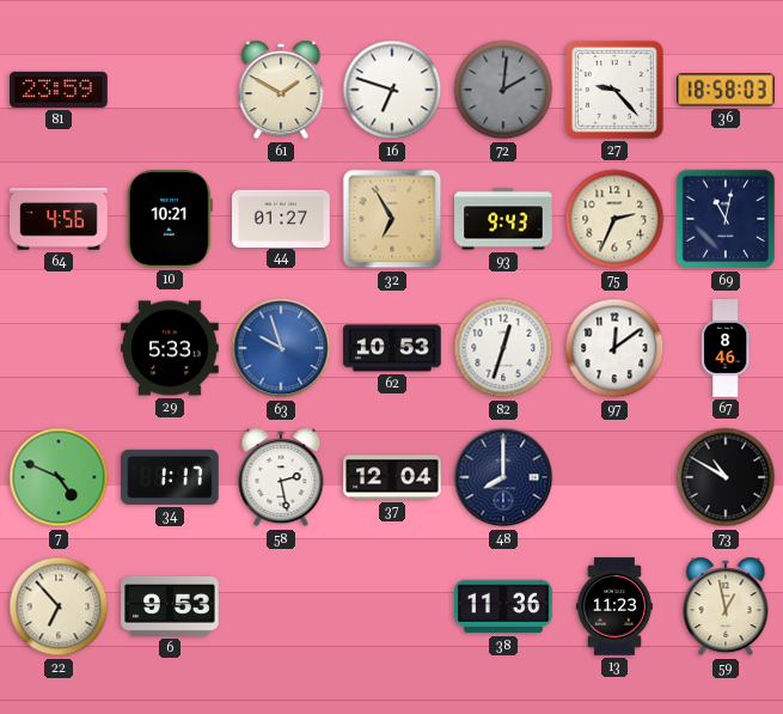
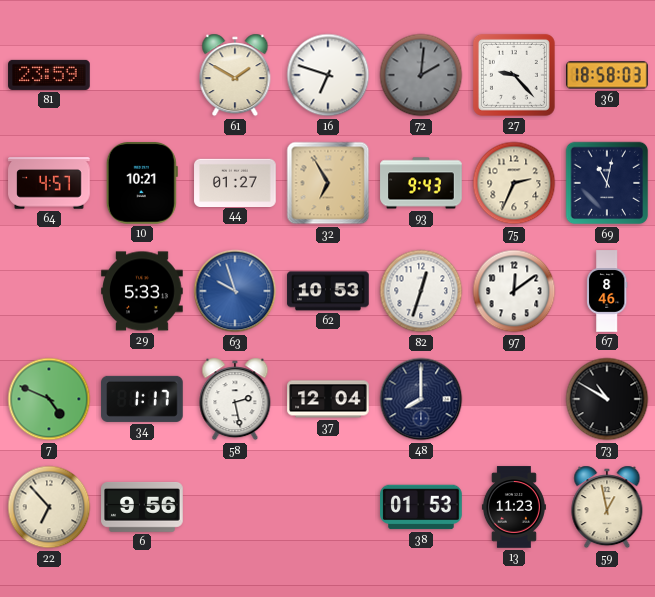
64: 4:56 -> 4:57 (49, 183)
6: 9:53 -> 9:56 (142, 507)
38: 11:36 -> 01:53 (421, 507)
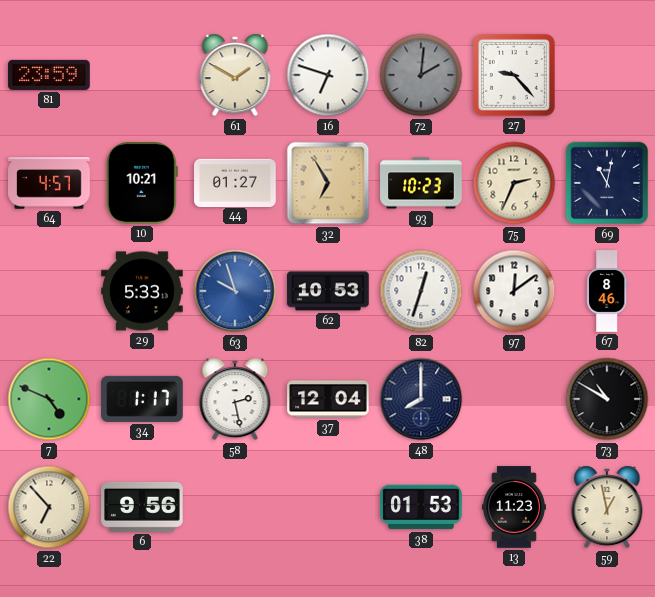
36: 18:58 -> none (607, 75)
93: 9:43 -> 10:23 (421, 183)
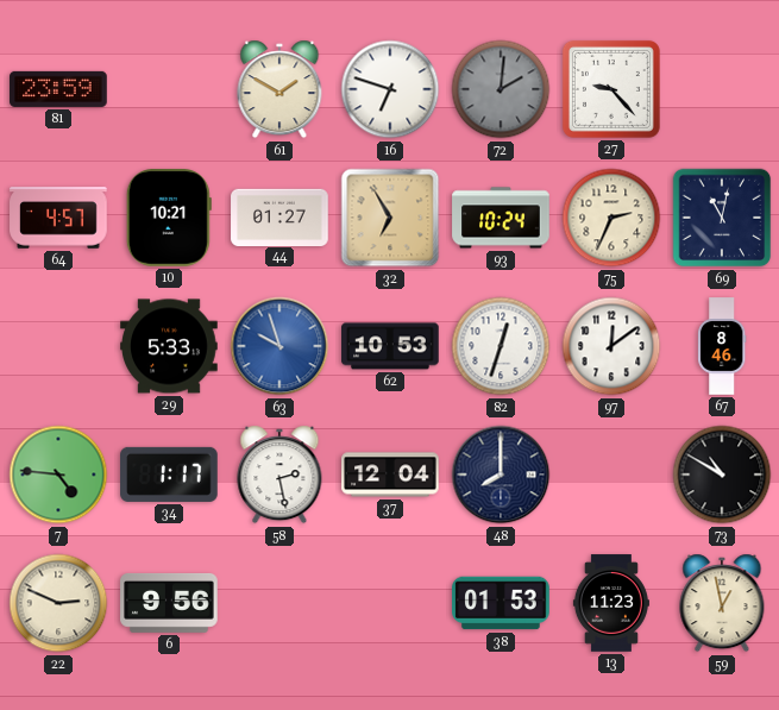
93: 10:23 -> 10:24 (501, 218)
7: 4:49 -> 4:46 (58, 475)
22: 6:53 -> 2:49 (58, 603)
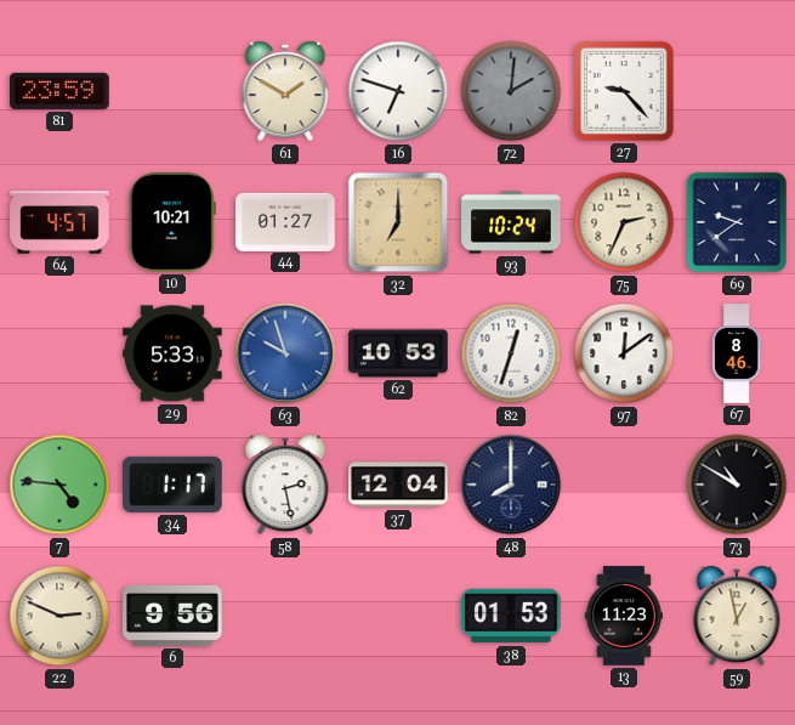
32: 6:55 -> 7:00 (398, 222)
69: 11:02 -> 9:39 (737, 222)
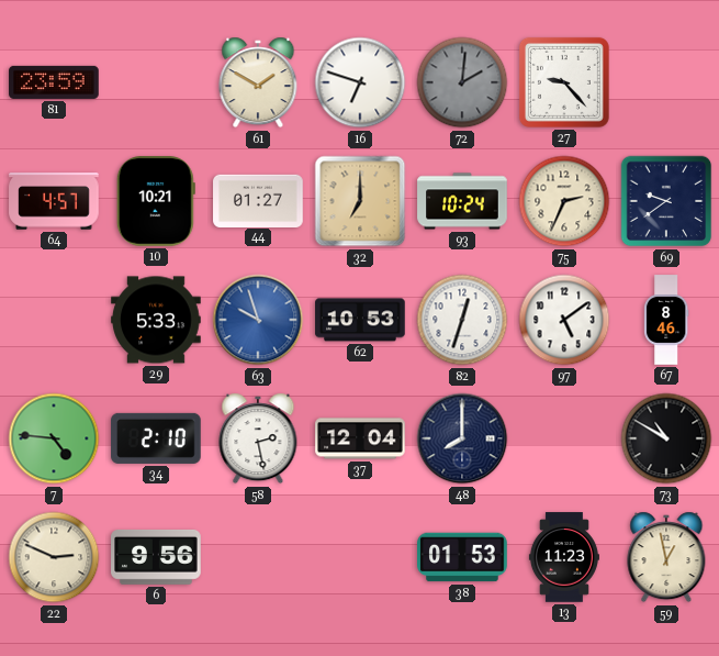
97: 12:09 -> 5:09 (564, 320)
34: 1:17 -> 2:10 (156, 438)
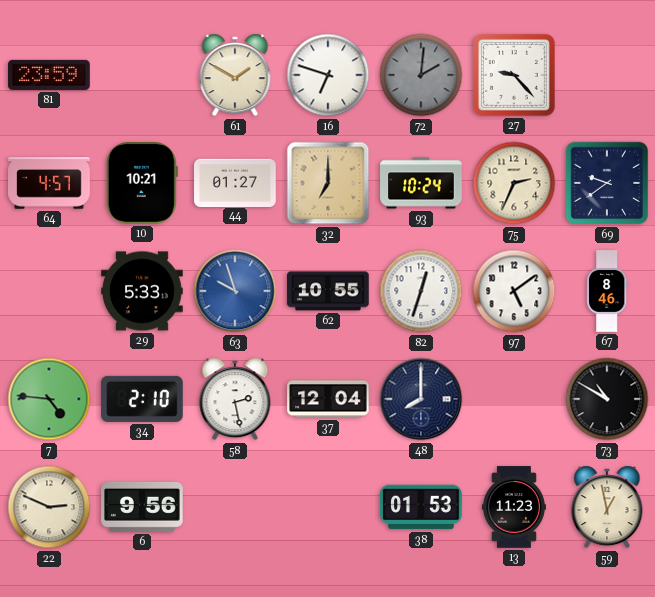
62: 10:53 -> 10:55 (328, 291)
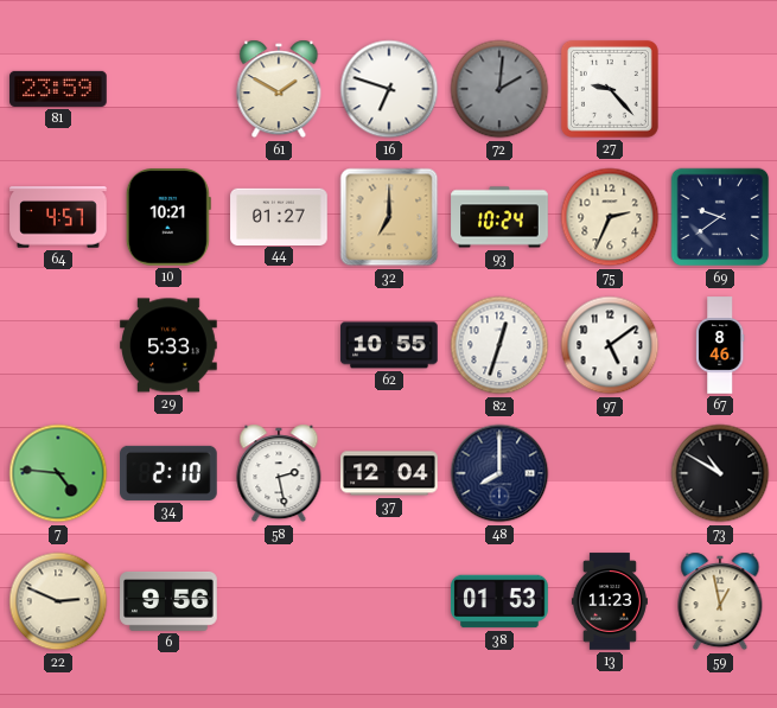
63: 9:57 -> none (235, 291)
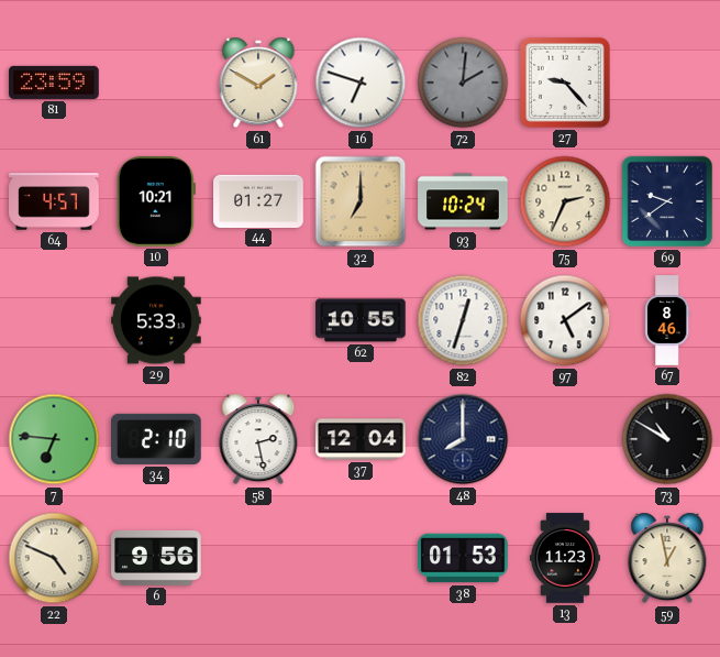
7: 4:46 -> 6:46 (54, 439)
22: 2:49 -> 4:49 (54, 558)
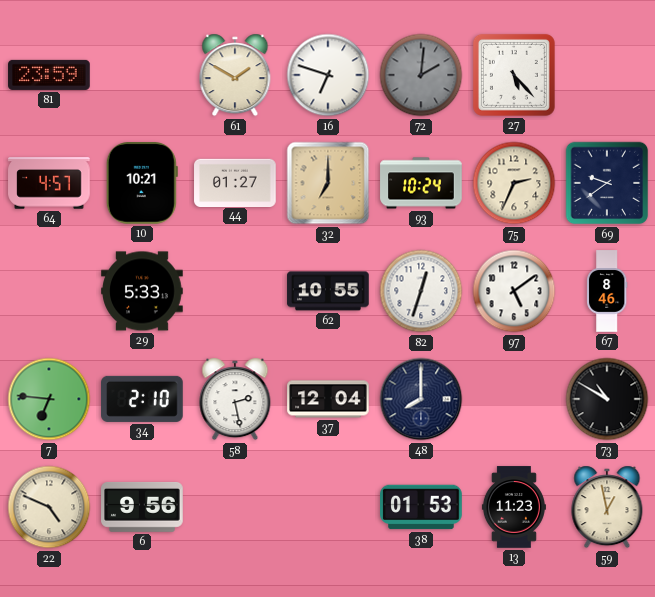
27: 9:23 -> 5:23 (514, 75)
